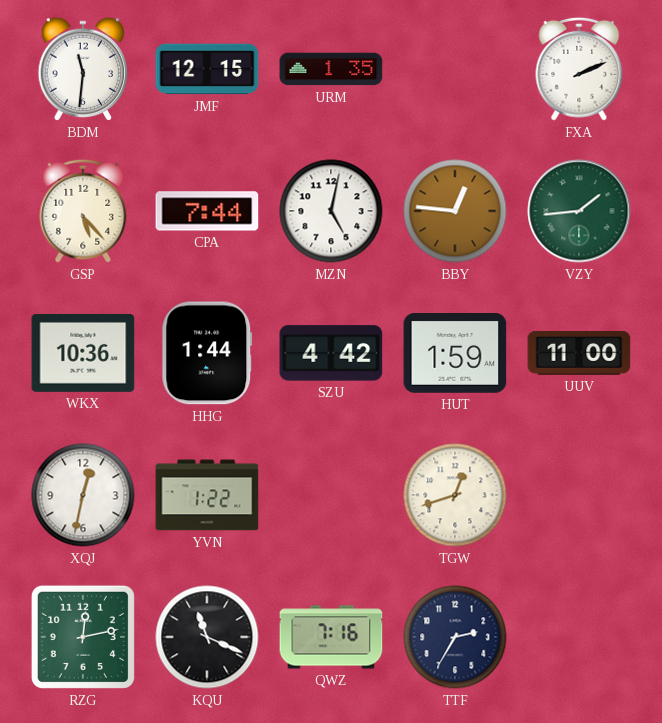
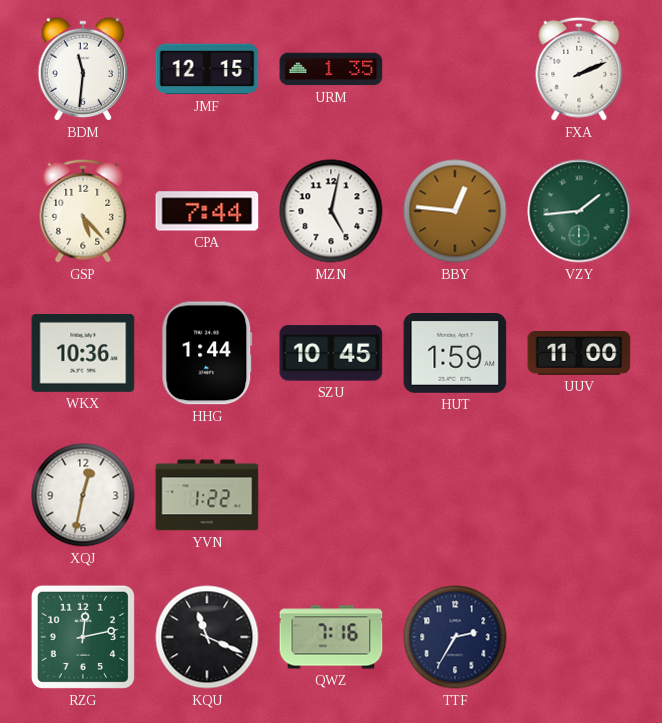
SZU: 4:42 -> 10:45 (331, 353)
TGW: 12:42 -> none (455, 495)
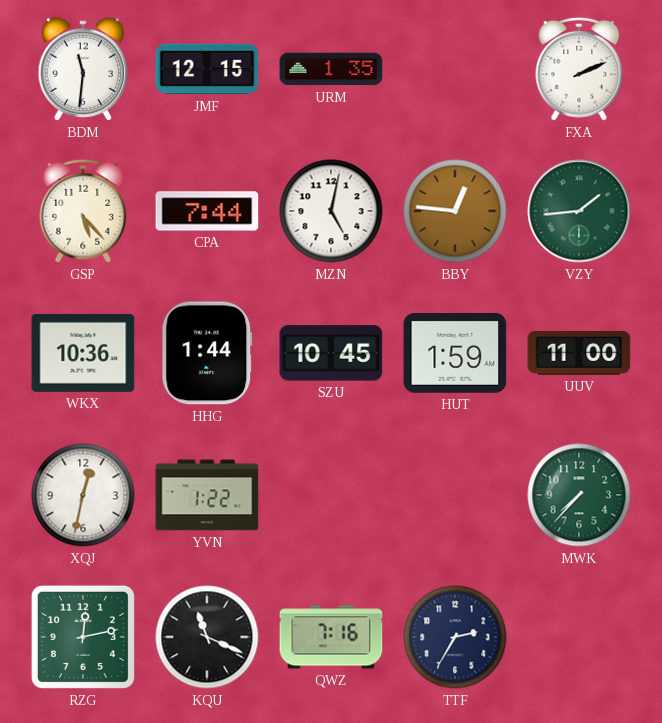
MWK: none -> 7:37 (579, 495)
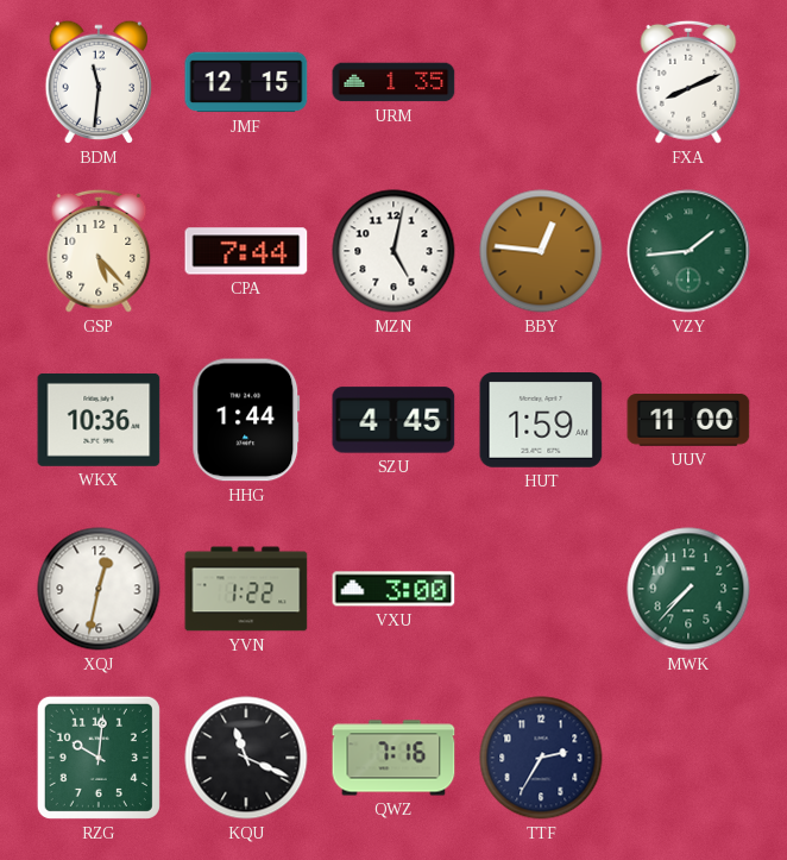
FXA: 2:11 -> 8:11 (688, 82)
SZU: 10:45 -> 4:45 (393, 420)
VXU: none -> 3:00 (393, 589)
RZG: 12:13 -> 10:01 (99, 758)
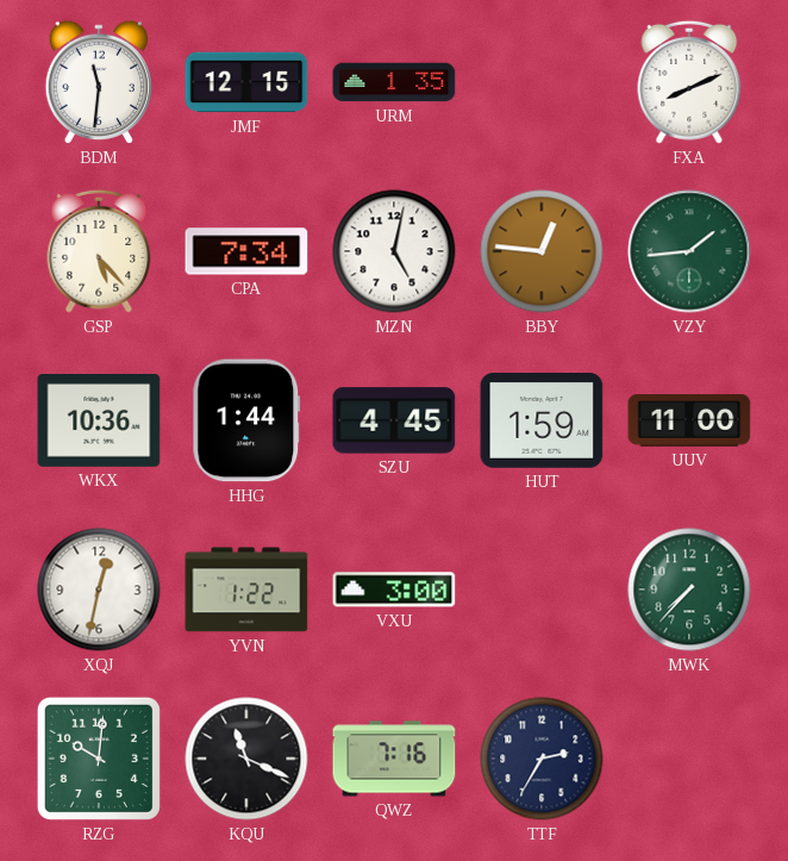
CPA: 7:44 -> 7:34 (246, 251)
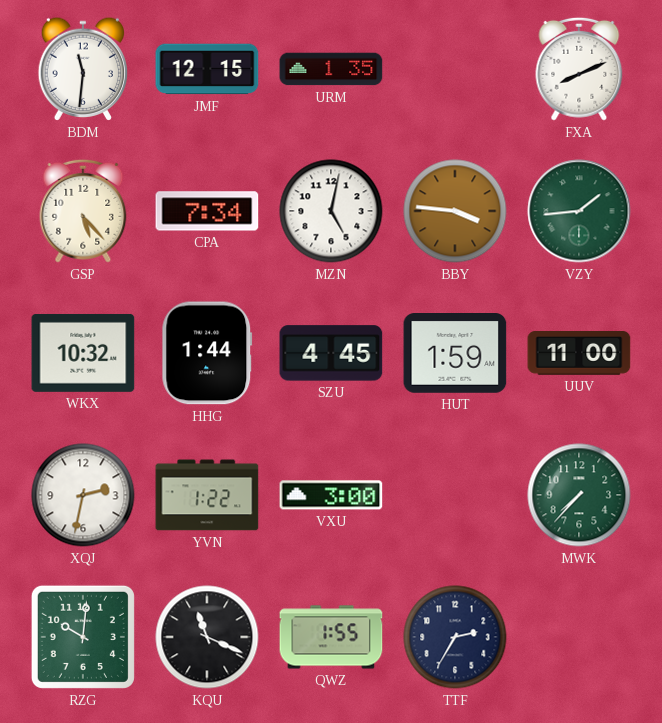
BBY: 12:46 -> 3:46 (455, 211)
WKX: 10:36 -> 10:32 (83, 353)
XQJ: 12:32 -> 2:32 (83, 495)
QWZ: 7:16 -> 1:55 (331, 637)
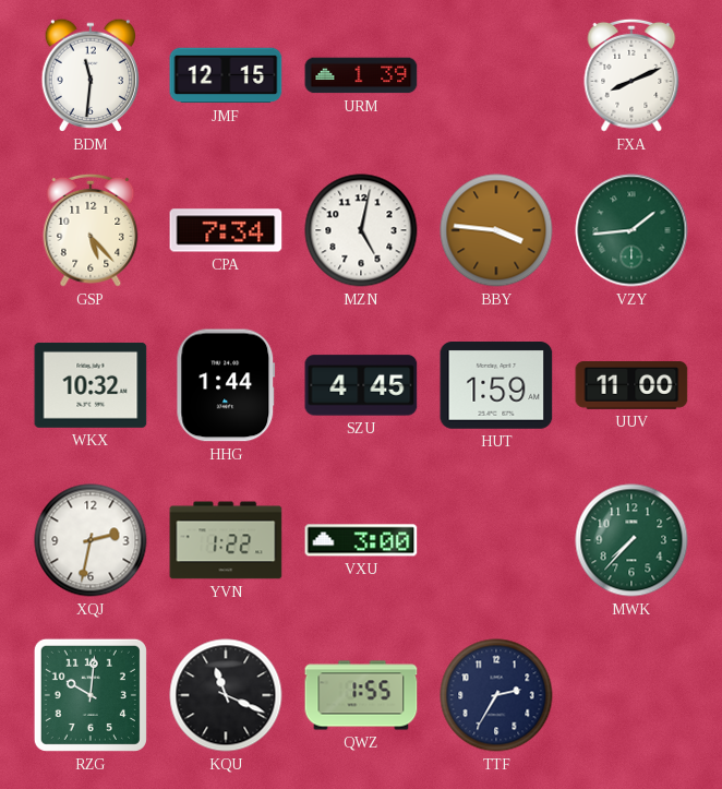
URM: 1:35 -> 1:39 (361, 75)
